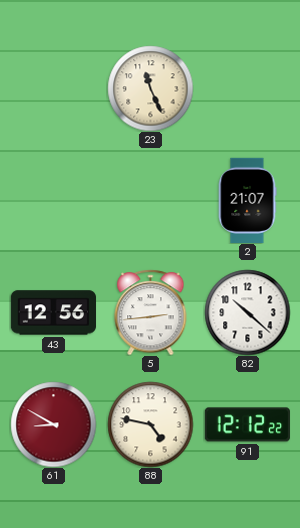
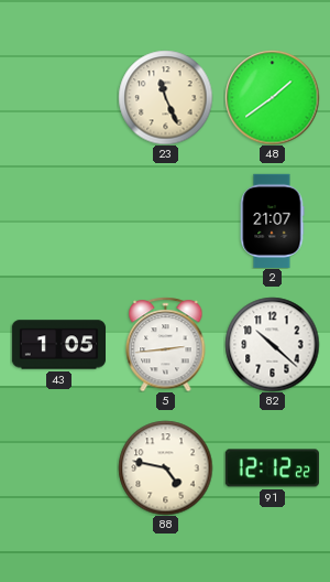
48: none -> 1:39 (272, 97)
43: 12:56 -> 1:05 (58, 345)
61: 8:50 -> none (53, 424)
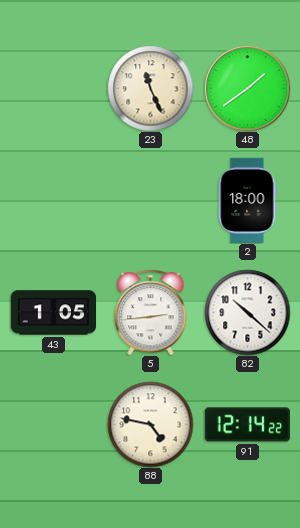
2: 21:07 -> 18:00 (247, 200)
91: 12:12 -> 12:14 (247, 425)
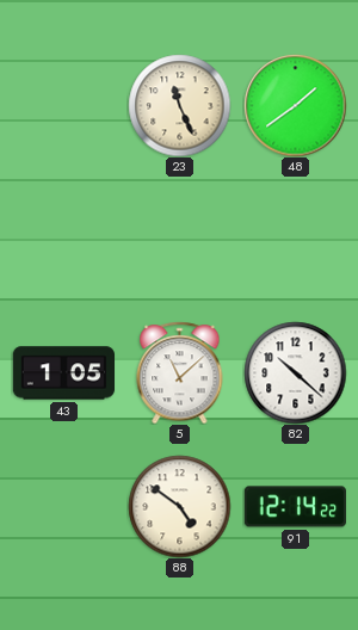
2: 18:00 -> none (247, 200)
5: 2:44 -> 11:08 (180, 372)
88: 4:47 -> 4:51 (179, 506)
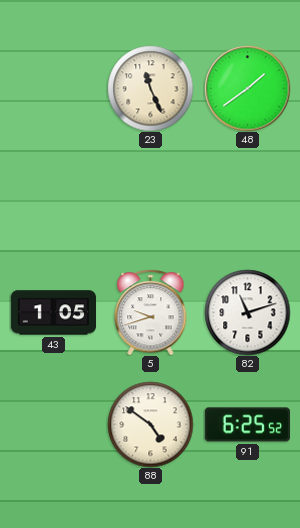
5: 11:08 -> 9:42 (151, 312)
82: 10:22 -> 11:12 (247, 312)
91: 12:14 -> 6:25 (247, 425)
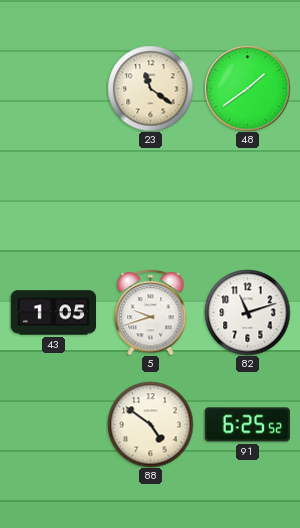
23: 11:26 -> 11:21 (150, 88)
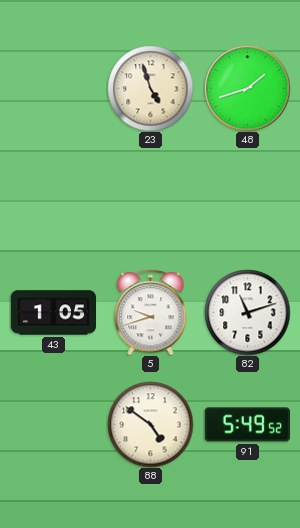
23: 11:21 -> 4:57 (150, 88)
48: 1:39 -> 1:42 (247, 88)
91: 6:25 -> 5:49 (247, 425)
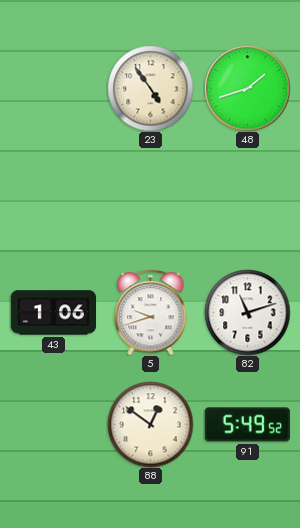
23: 4:57 -> 4:54 (150, 88)
43: 1:05 -> 1:06 (53, 313)
88: 4:51 -> 12:51 (150, 424)
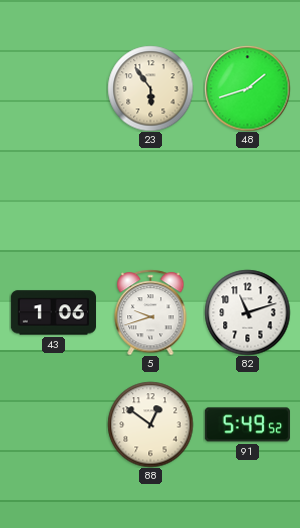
23: 4:54 -> 5:54 (150, 88)
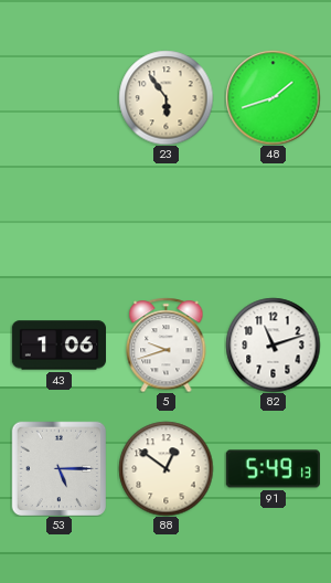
53: none -> 5:15 (58, 468)
91: 5:49:52 -> 5:49:13 (273, 469)
